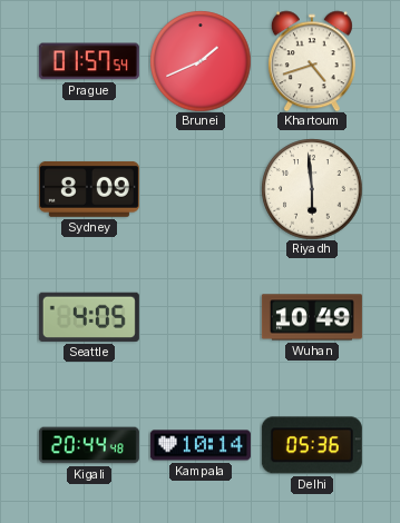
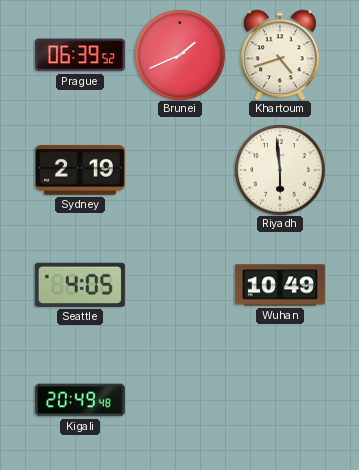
Prague: 01:57 -> 06:39 (80, 55)
Sydney: 8:09 -> 2:19 (80, 170)
Kigali: 20:44 -> 20:49 (80, 400)
Kampala: 10:14 -> none (201, 445)
Delhi: 05:36 -> none (312, 445)
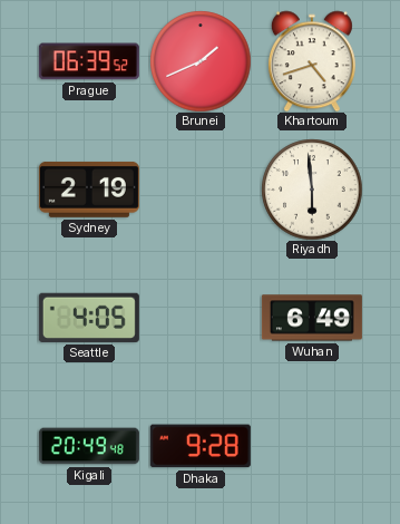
Wuhan: 10:49 -> 6:49 (312, 318)
Dhaka: none -> 9:28 (201, 446)
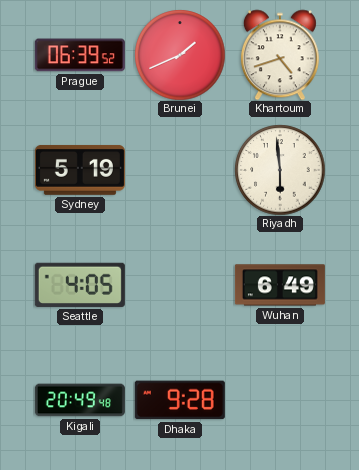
Sydney: 2:19 -> 5:19 (80, 170)
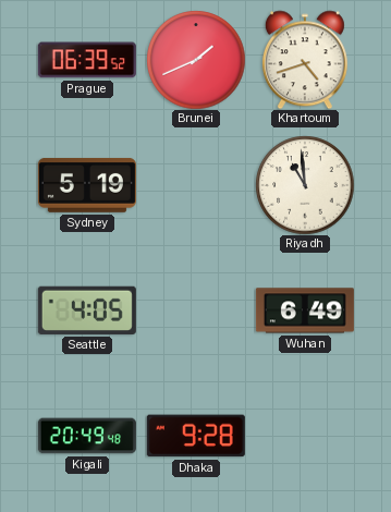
Riyadh: 5:59 -> 10:59 (305, 185)
